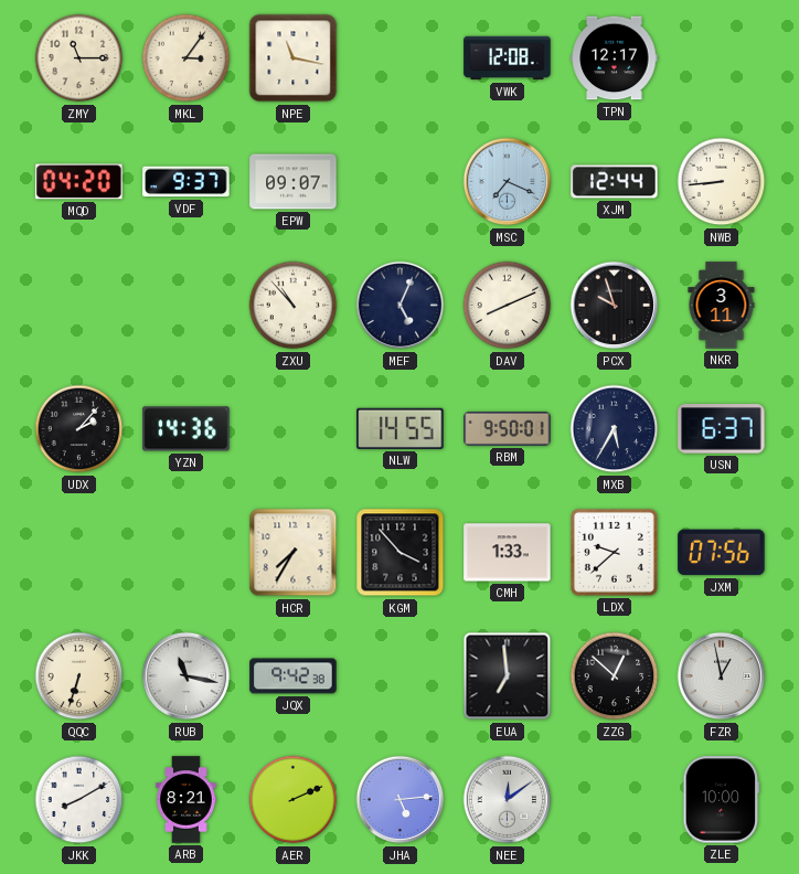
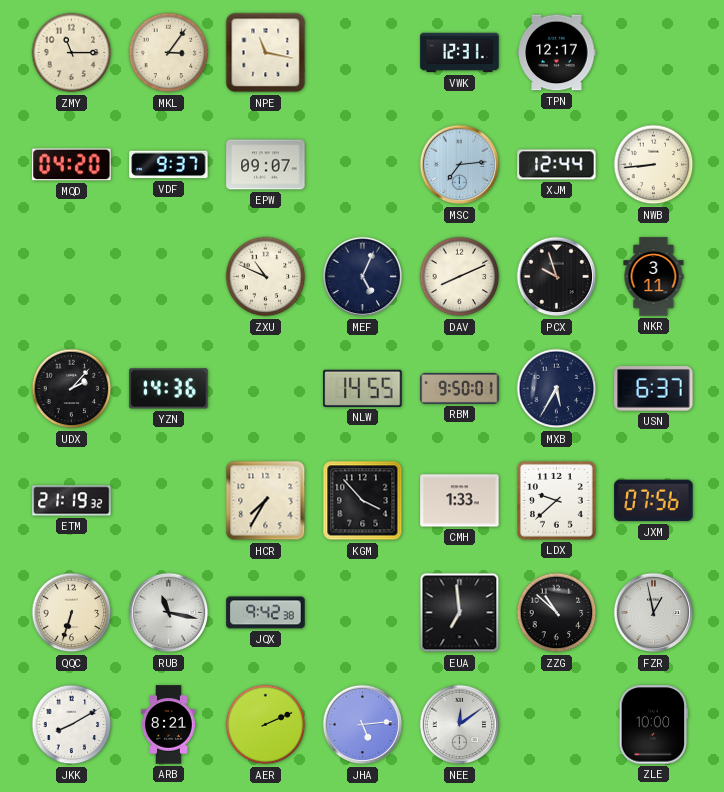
VWK: 12:08 -> 12:31 (460, 53)
MSC: 7:19 -> 7:14 (460, 165)
ZXU: 10:53 -> 10:49 (266, 277)
ETM: none -> 21:19 (72, 501)
ZZG: 12:52 -> 10:52 (557, 613)
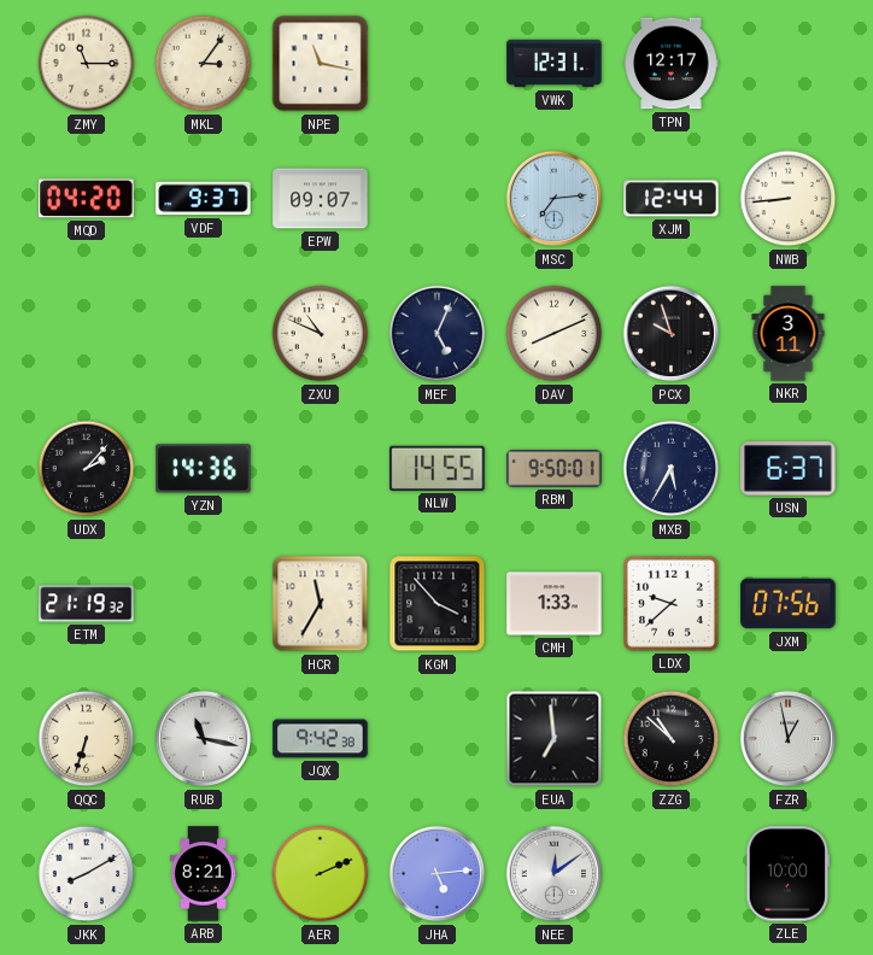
HCR: 7:35 -> 11:35 (321, 604)
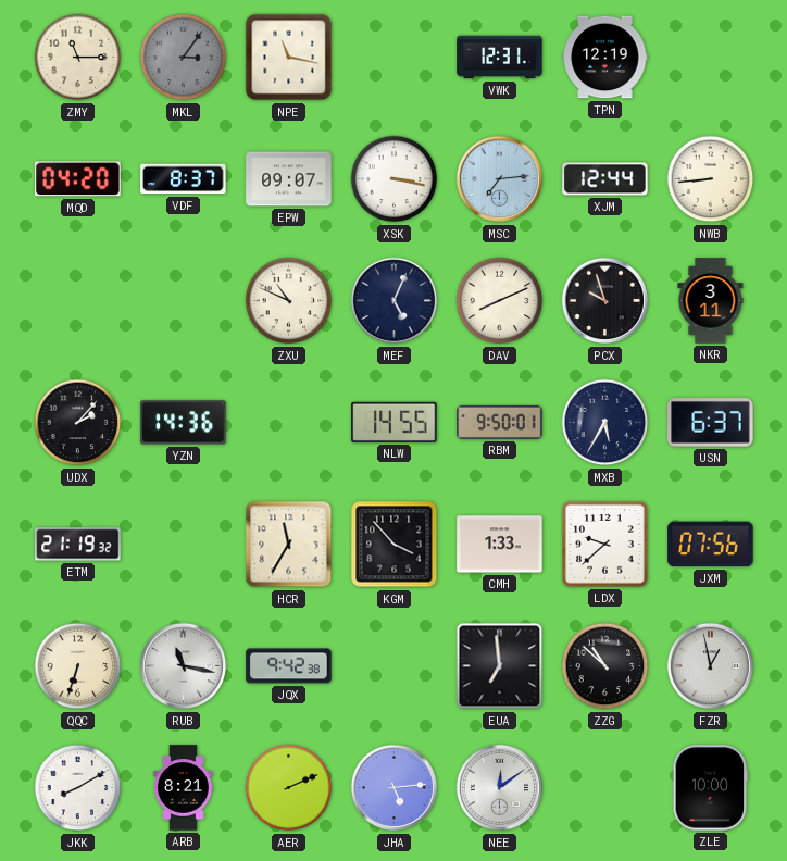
MKL dial: cream -> grey (184, 58)
TPN: 12:17 -> 12:19 (605, 58)
VDF: 9:37 -> 8:37 (184, 179)
XSK: none -> 3:17 (395, 179)
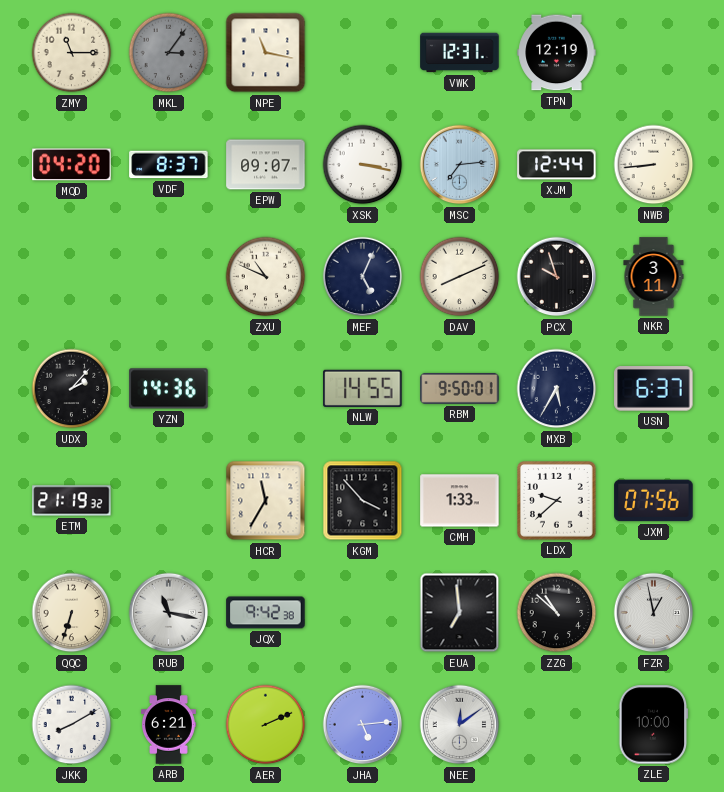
ARB: 8:21 -> 6:21 (168, 725)
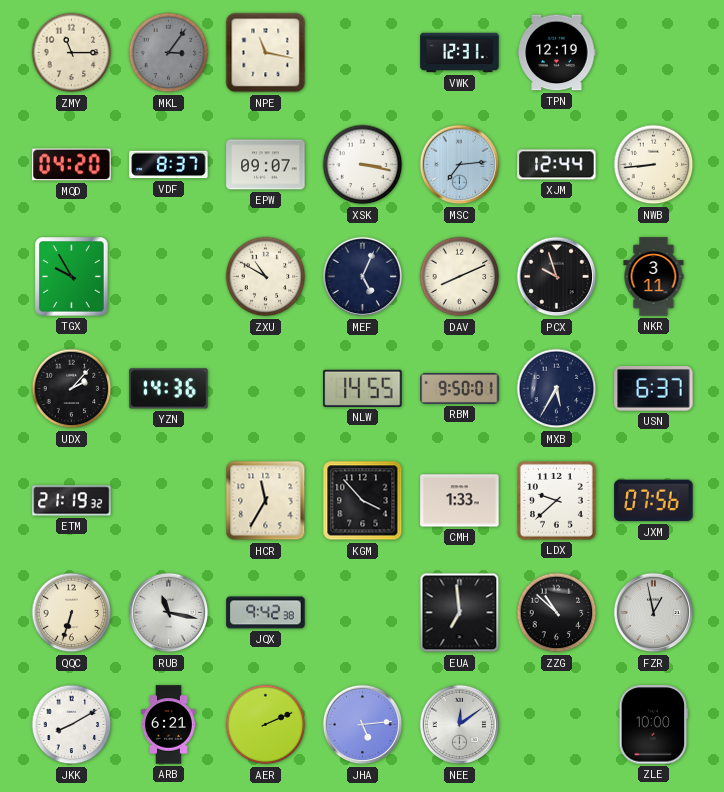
TGX: none -> 9:55 (72, 277)
ZXU: 10:49 -> 10:50 (266, 277)
